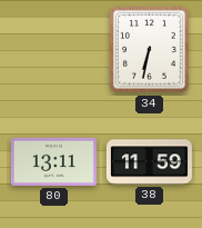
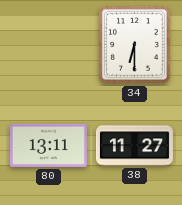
34: 6:32 -> 6:30 (135, 45)
38: 11:59 -> 11:27 (134, 146)
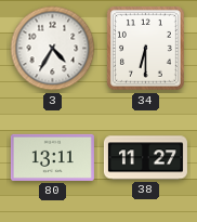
3: none -> 4:35 (53, 49)
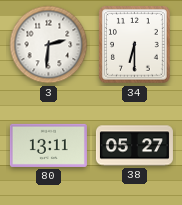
3: 4:35 -> 2:31 (49, 45)
38: 11:27 -> 05:27 (134, 146)
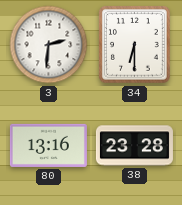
80: 13:11 -> 13:16 (48, 145)
38: 05:27 -> 23:28 (134, 146)
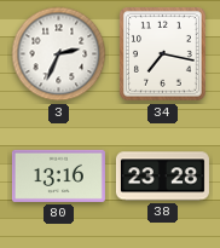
3: 2:31 -> 2:34 (59, 54)
34: 6:30 -> 7:17 (163, 54)
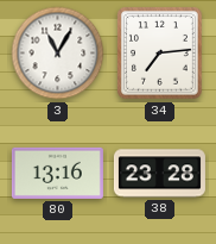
3: 2:34 -> 11:05 (58, 54)
34: 7:17 -> 7:14 (160, 54)
